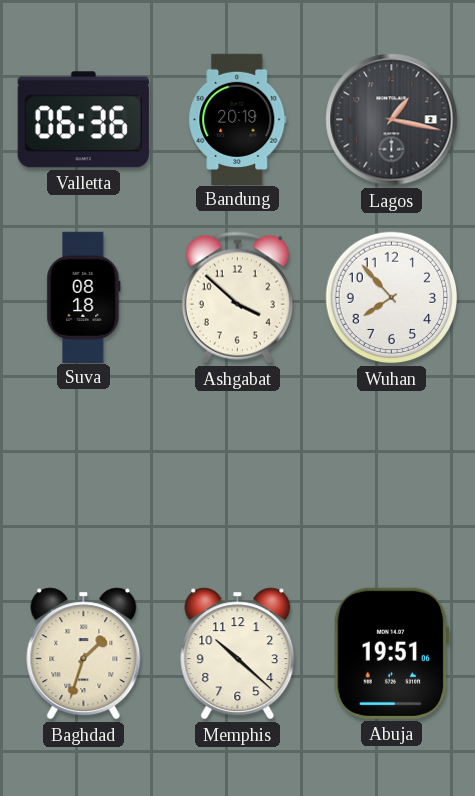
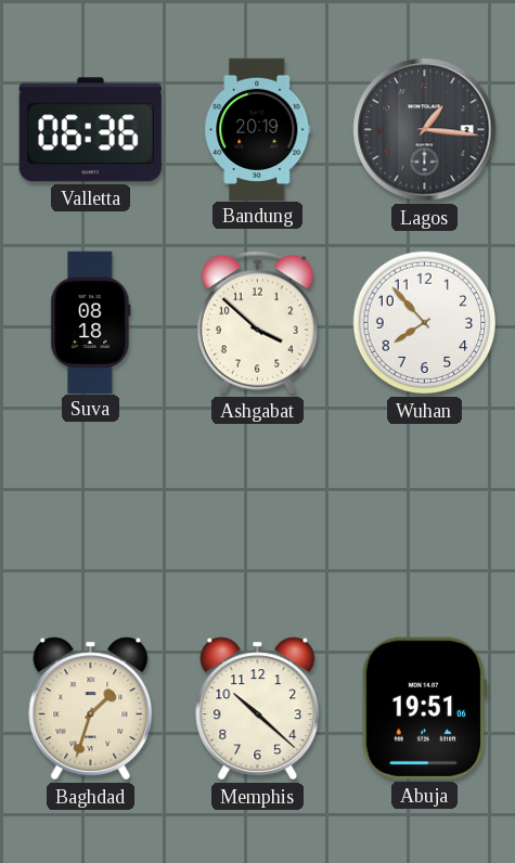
Lagos: 1:17 -> 1:16 (425, 130)
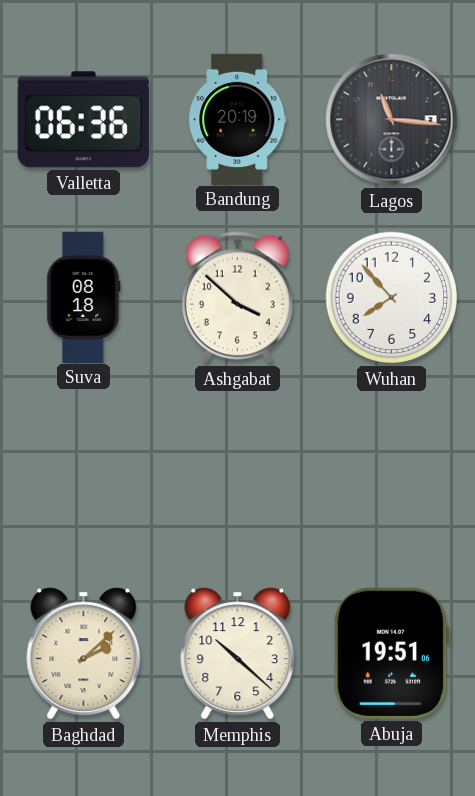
Lagos: 1:16 -> 11:16 (392, 120)
Baghdad: 1:33 -> 2:08 (84, 654)
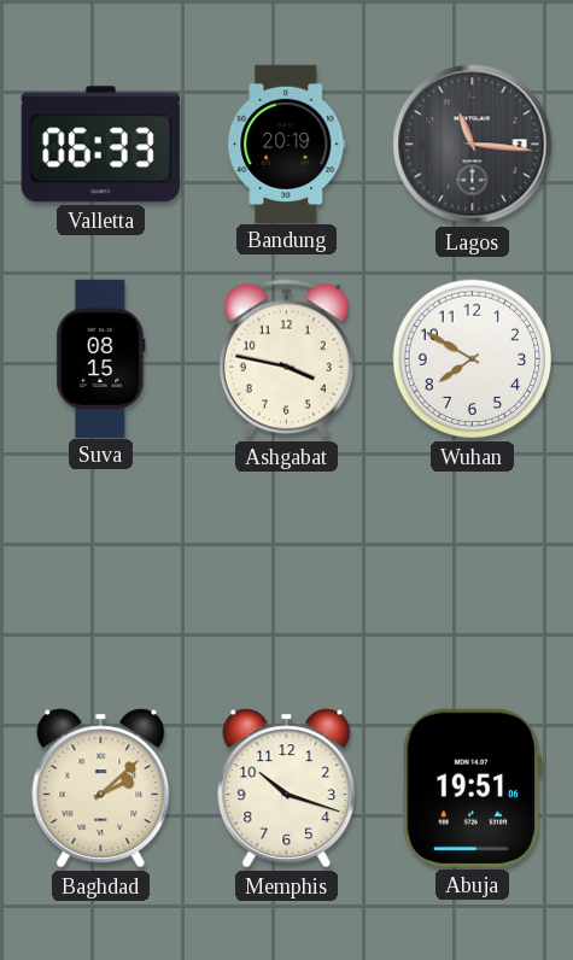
Valletta: 06:36 -> 06:33 (100, 145)
Suva: 08:18 -> 08:15 (101, 358)
Ashgabat: 3:52 -> 3:47 (286, 359)
Wuhan: 7:53 -> 7:50 (473, 359)
Memphis: 10:22 -> 10:18 (287, 789)
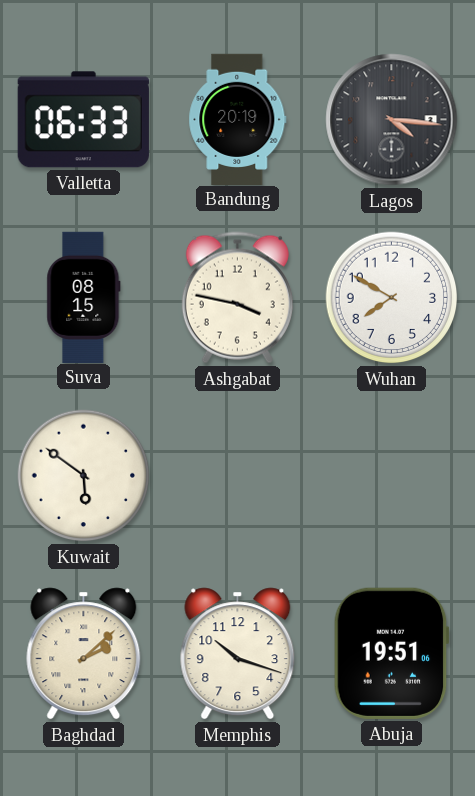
Lagos: 11:16 -> 4:16 (392, 120)
Kuwait: none -> 5:51 (84, 476)
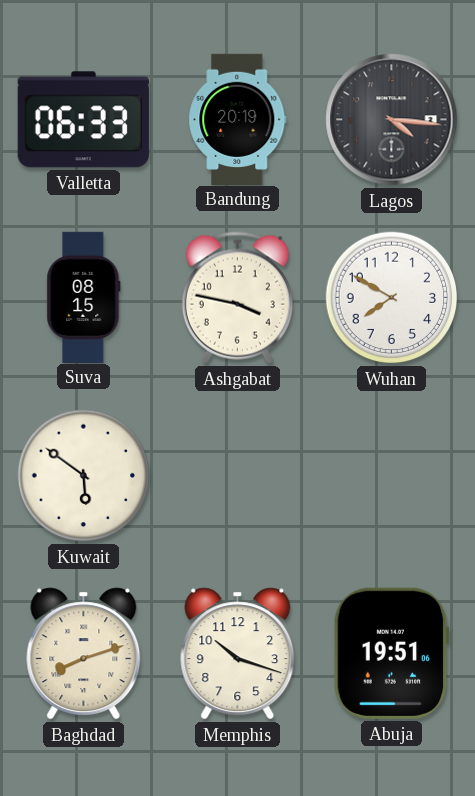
Baghdad: 2:08 -> 8:12 (84, 654)
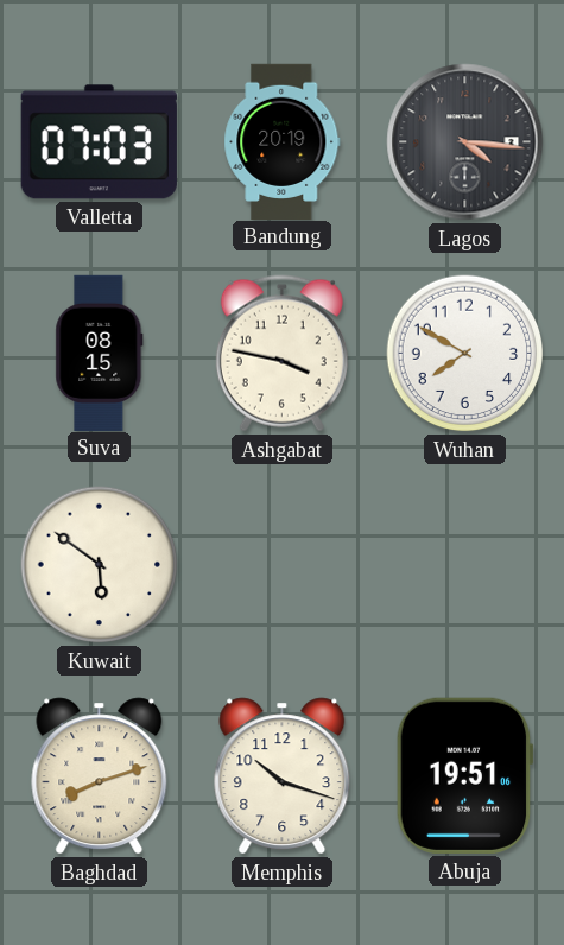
Valletta: 06:33 -> 07:03 (99, 142)
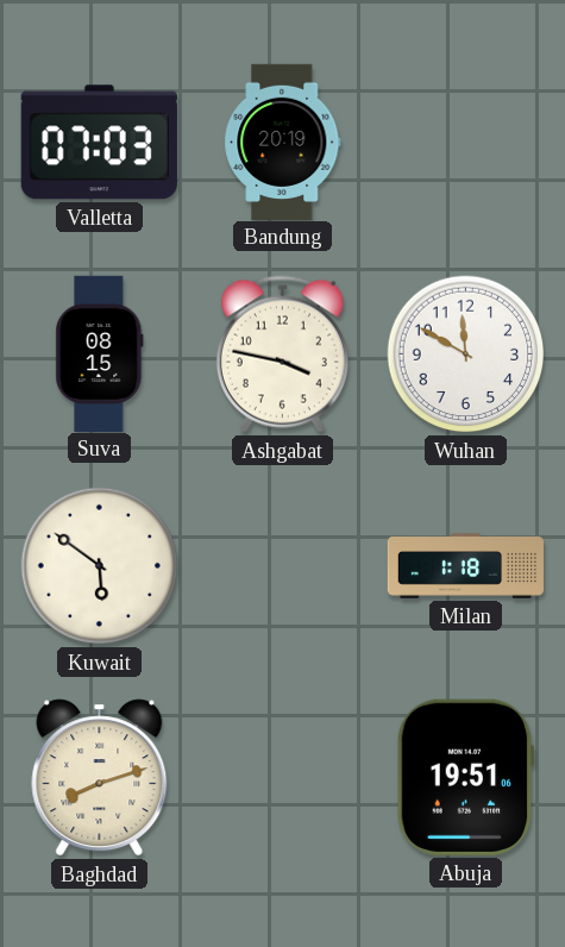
Lagos: 4:16 -> none (465, 142)
Wuhan: 7:50 -> 11:50 (466, 355)
Milan: none -> 1:18 (466, 566)
Memphis: 10:18 -> none (283, 776)
